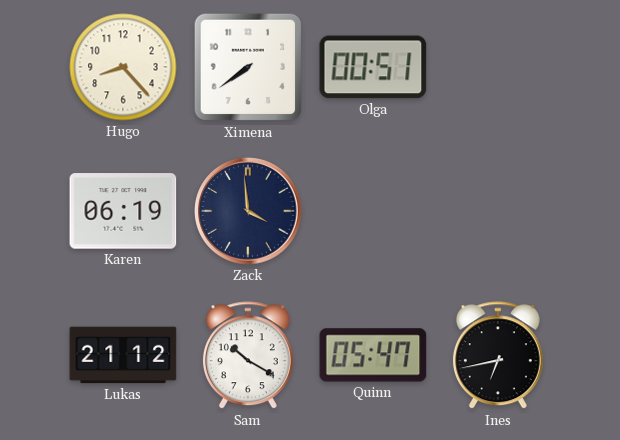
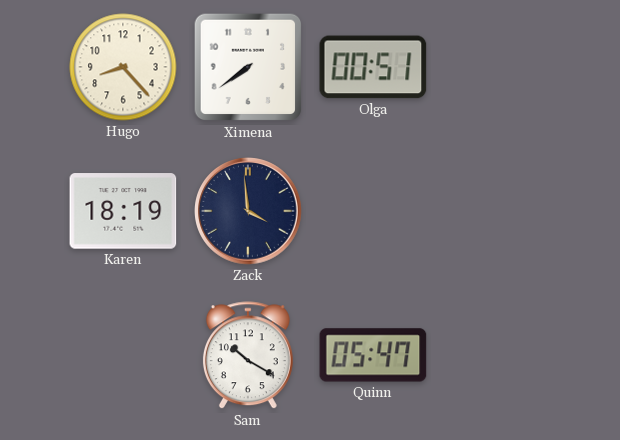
Karen: 06:19 -> 18:19 (123, 211)
Lukas: 21:12 -> none (123, 355)
Ines: 6:43 -> none (498, 356)
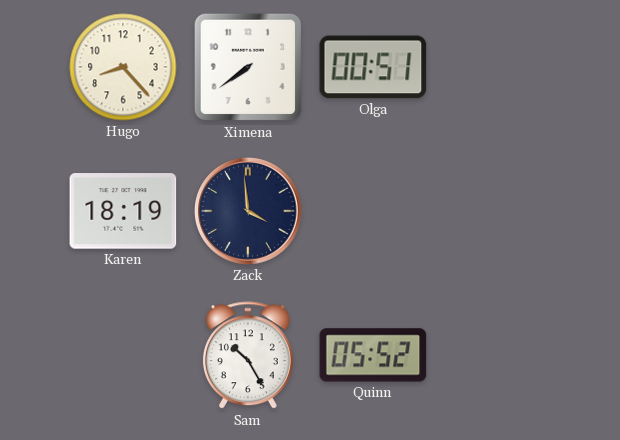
Sam: 10:20 -> 10:25 (248, 356)
Quinn: 05:47 -> 05:52 (373, 355)
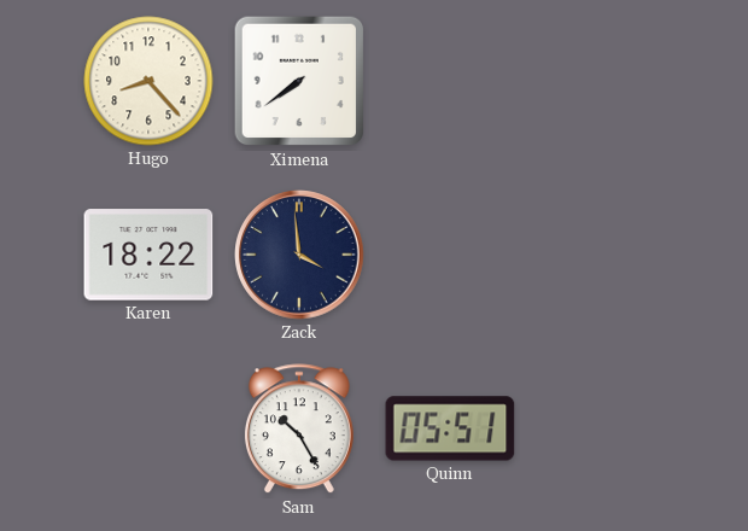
Olga: 00:51 -> none (373, 67)
Karen: 18:19 -> 18:22 (148, 255)
Quinn: 05:52 -> 05:51 (450, 428)
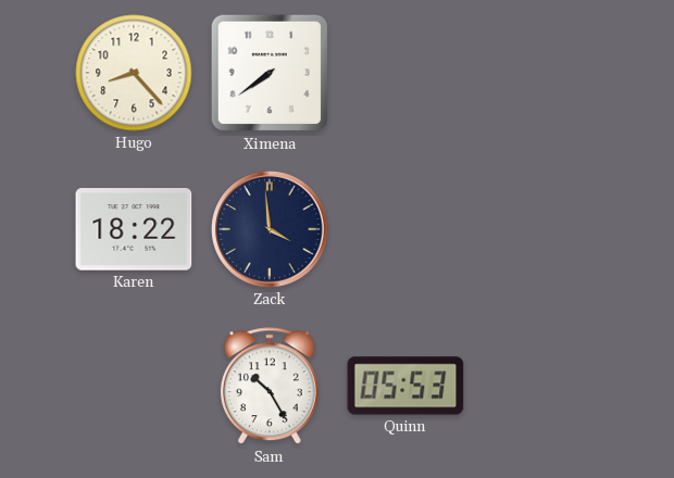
Quinn: 05:51 -> 05:53 (405, 386)
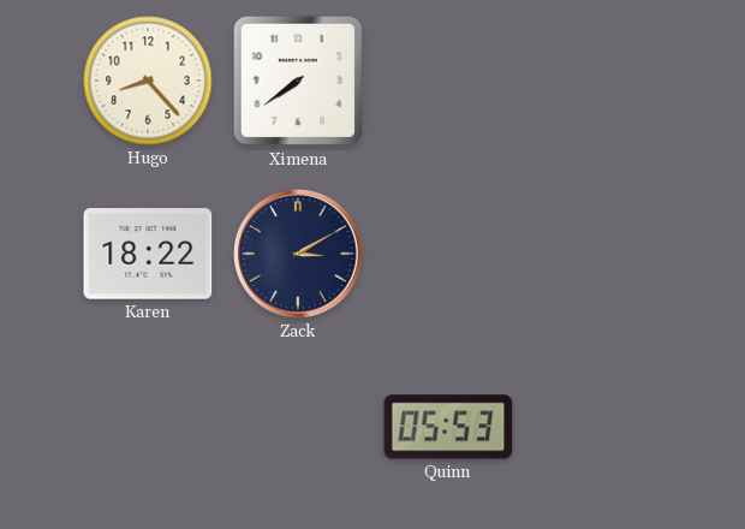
Zack: 3:59 -> 3:10 (298, 254)
Sam: 10:25 -> none (270, 387)
